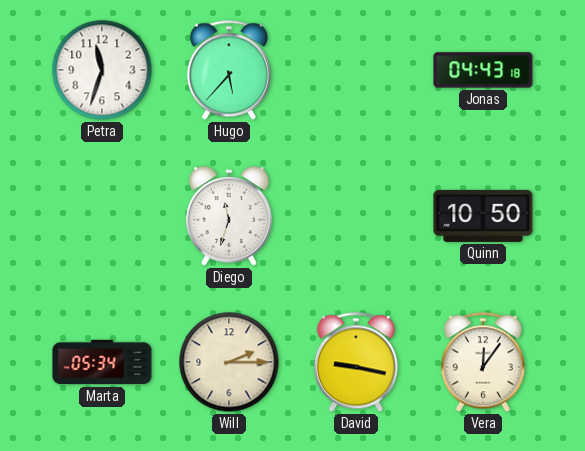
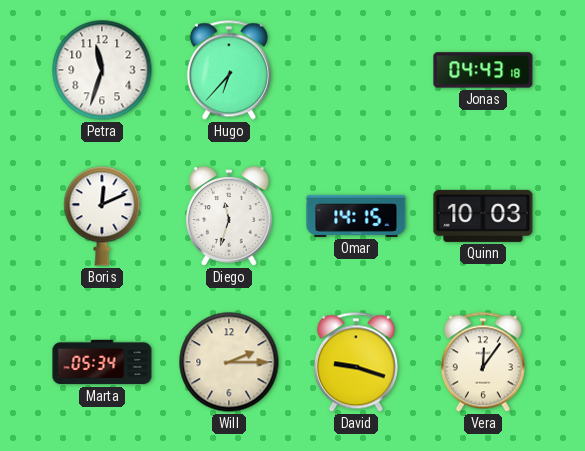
Hugo: 5:37 -> 6:37 (229, 70)
Boris: none -> 12:11 (102, 216)
Omar: none -> 14:15 (356, 216)
Quinn: 10:50 -> 10:03 (483, 216)
David: 9:17 -> 9:18 (356, 362)
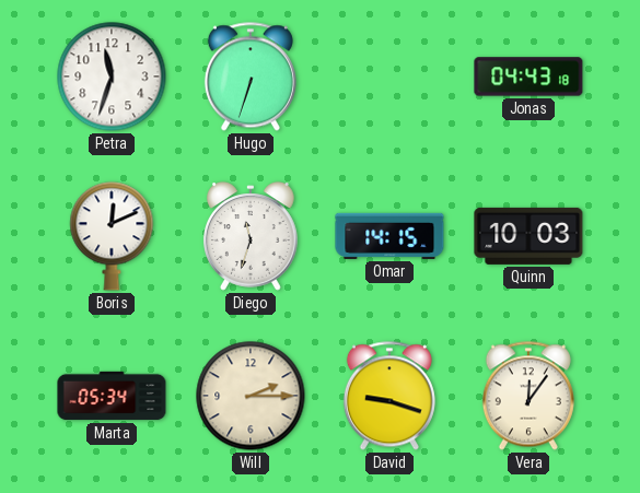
Hugo: 6:37 -> 6:33 (251, 77)
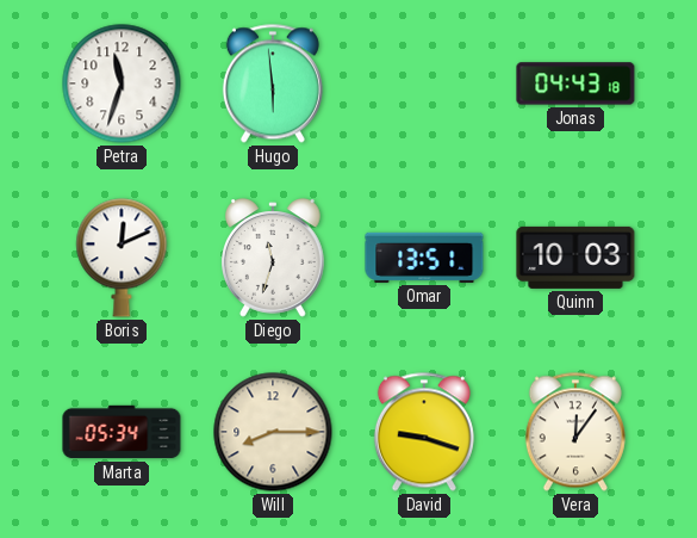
Hugo: 6:33 -> 5:59 (273, 84)
Omar: 14:15 -> 13:51 (424, 258)
Will: 2:15 -> 8:15 (273, 432)
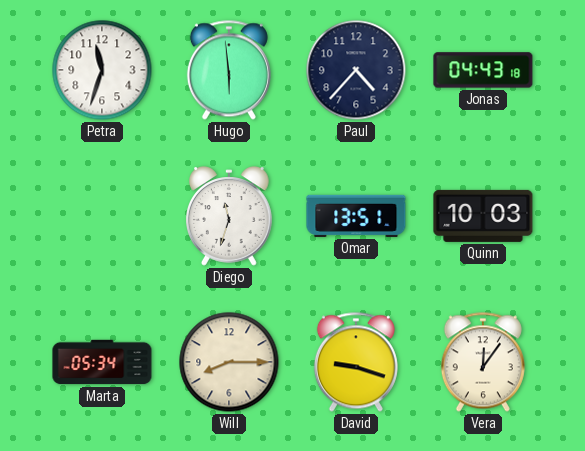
Paul: none -> 4:37 (356, 70)
Boris: 12:11 -> none (122, 258)
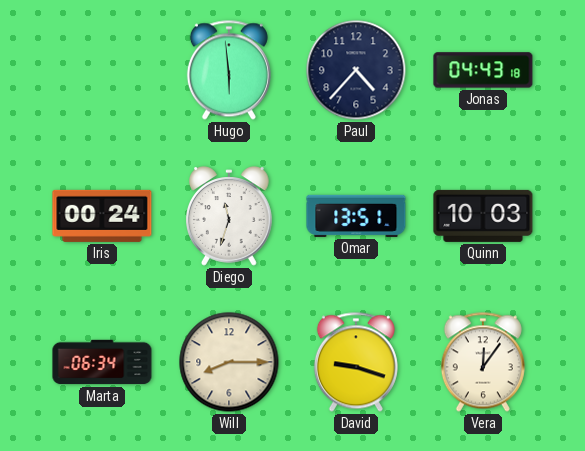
Petra: 11:33 -> none (102, 70)
Iris: none -> 00:24 (102, 216)
Marta: 05:34 -> 06:34 (102, 362)
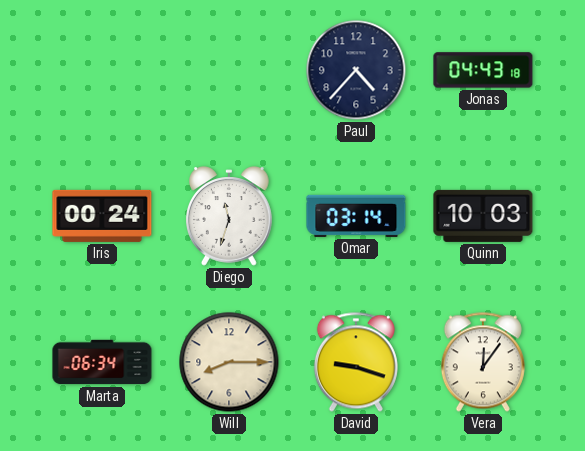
Hugo: 5:59 -> none (229, 70)
Omar: 13:51 -> 03:14 (356, 216)
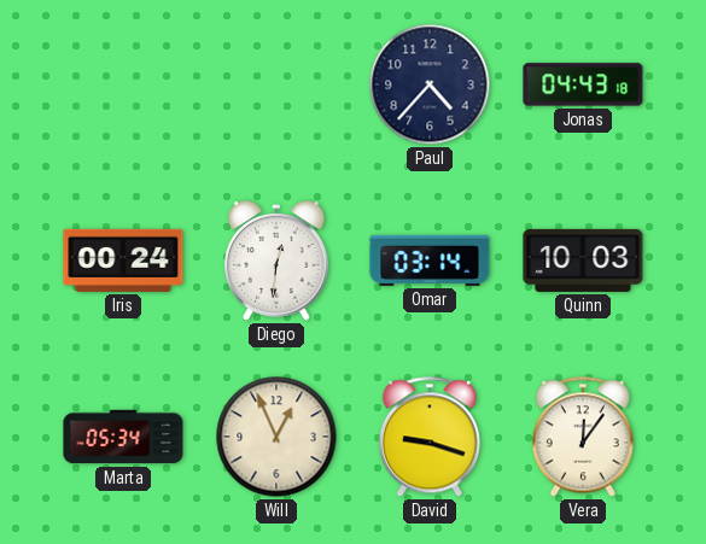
Diego: 11:33 -> 12:31 (278, 261)
Marta: 06:34 -> 05:34 (123, 437)
Will: 8:15 -> 12:56 (276, 437)
